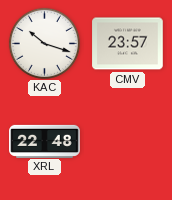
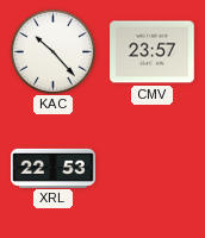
KAC: 10:18 -> 10:23 (52, 51)
XRL: 22:48 -> 22:53 (54, 168)
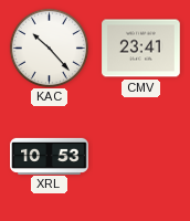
CMV: 23:57 -> 23:41 (141, 49)
XRL: 22:53 -> 10:53 (50, 156)
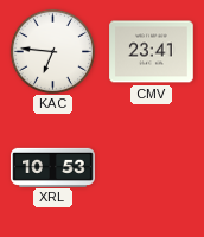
KAC: 10:23 -> 6:46 (52, 51)
